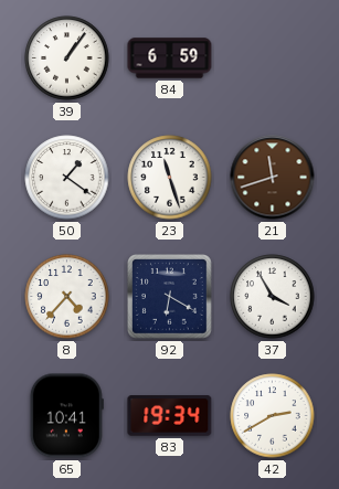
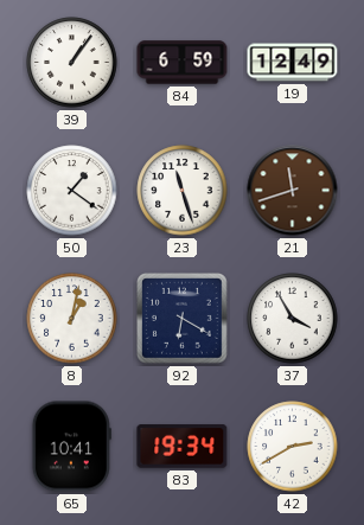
19: none -> 12:49 (293, 63)
8: 4:37 -> 1:02 (72, 319)
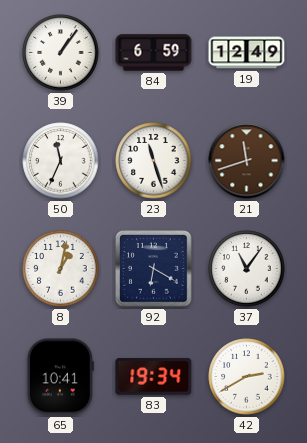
50: 1:21 -> 11:34 (61, 161)
37: 3:55 -> 11:06 (247, 269)
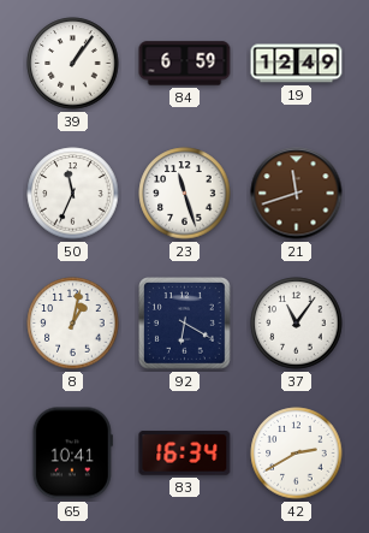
83: 19:34 -> 16:34 (185, 454)
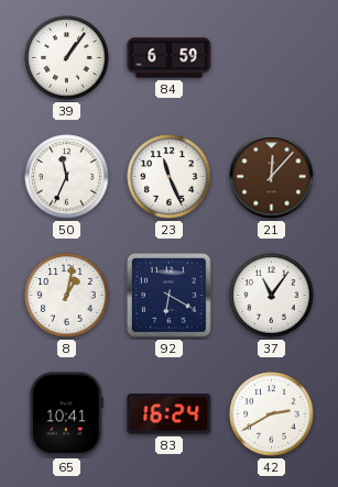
19: 12:49 -> none (297, 64)
23: 11:27 -> 11:26 (170, 177)
21: 11:42 -> 12:07 (272, 177)
83: 16:34 -> 16:24 (170, 414)
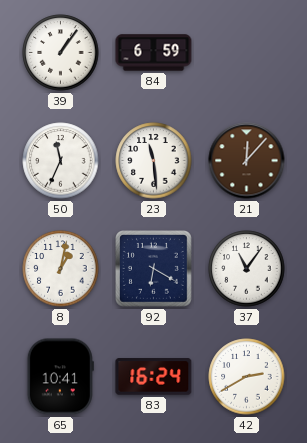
23: 11:26 -> 11:29 (154, 161)
